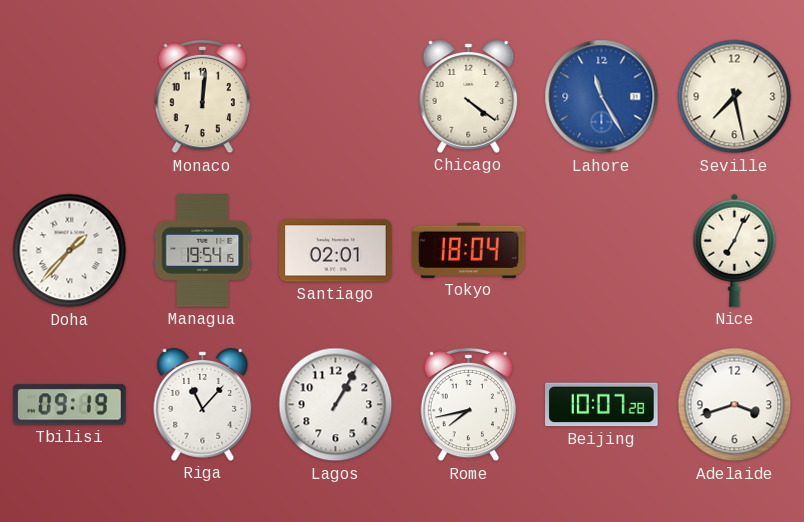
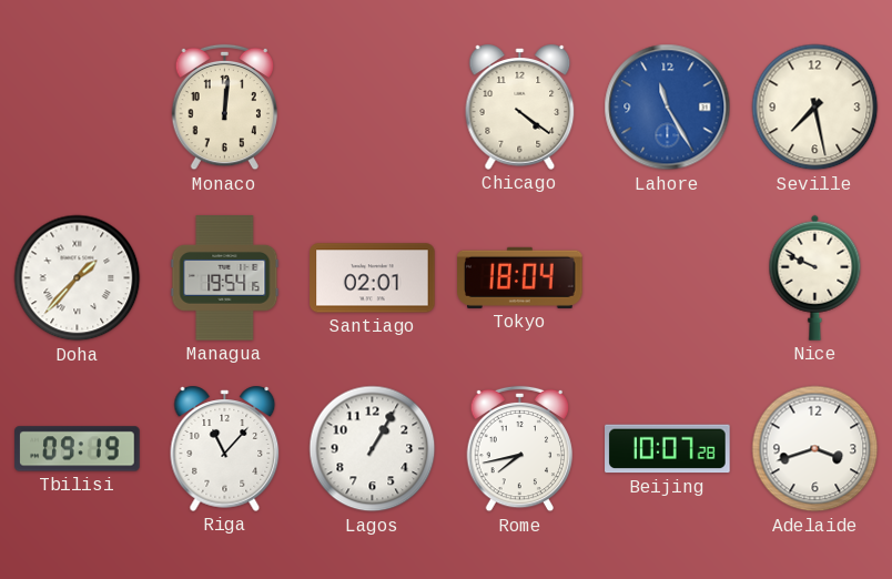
Nice: 7:04 -> 9:49 (815, 277)
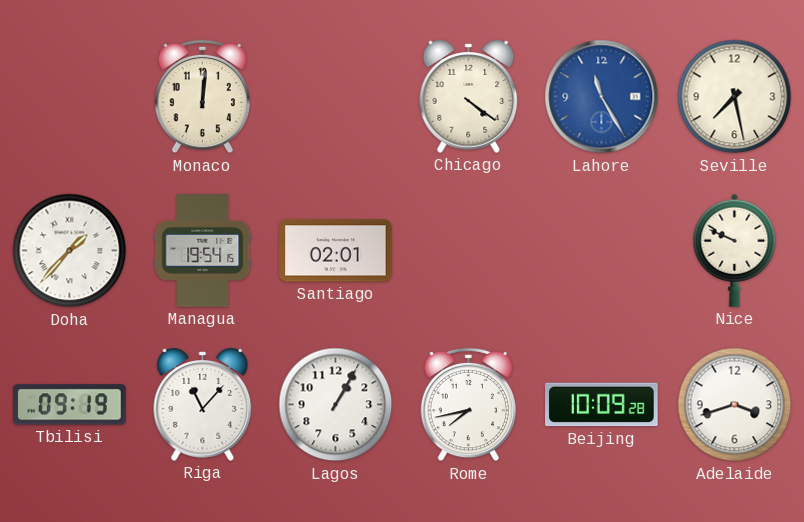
Tokyo: 18:04 -> none (520, 277)
Beijing: 10:07 -> 10:09 (602, 405)
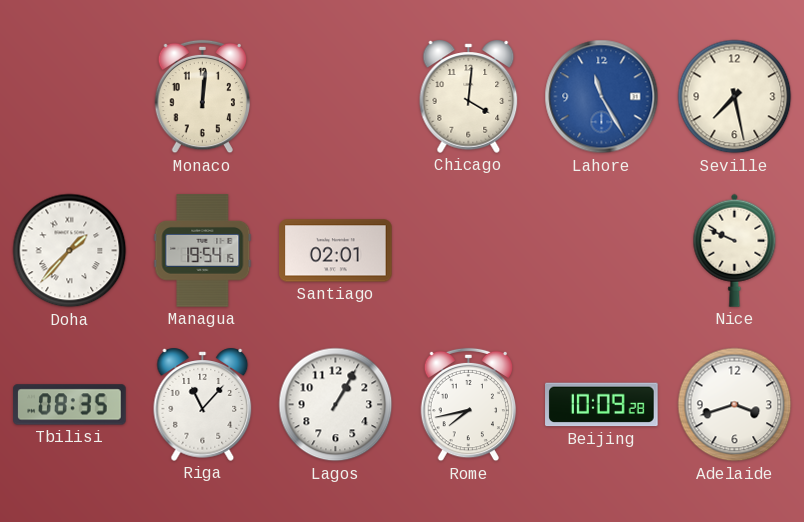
Chicago: 4:21 -> 4:01 (469, 96)
Tbilisi: 09:19 -> 08:35 (70, 405)
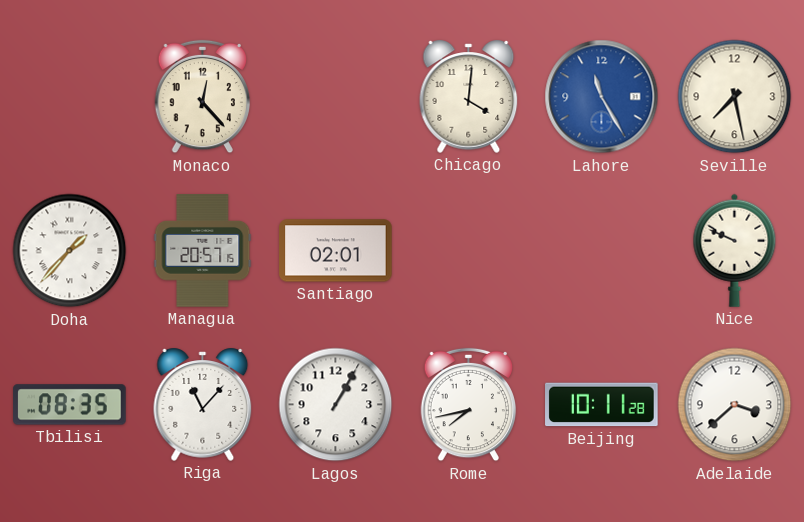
Monaco: 12:01 -> 12:23 (203, 97)
Managua: 19:54 -> 20:57 (203, 251)
Beijing: 10:09 -> 10:11 (602, 405)
Adelaide: 3:42 -> 3:38 (735, 405)
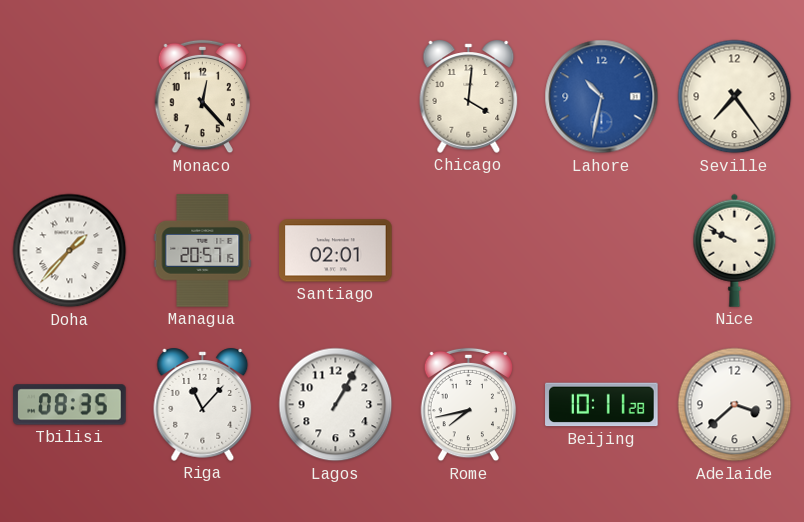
Lahore: 11:25 -> 10:32 (602, 97)
Seville: 7:28 -> 7:24 (735, 97)
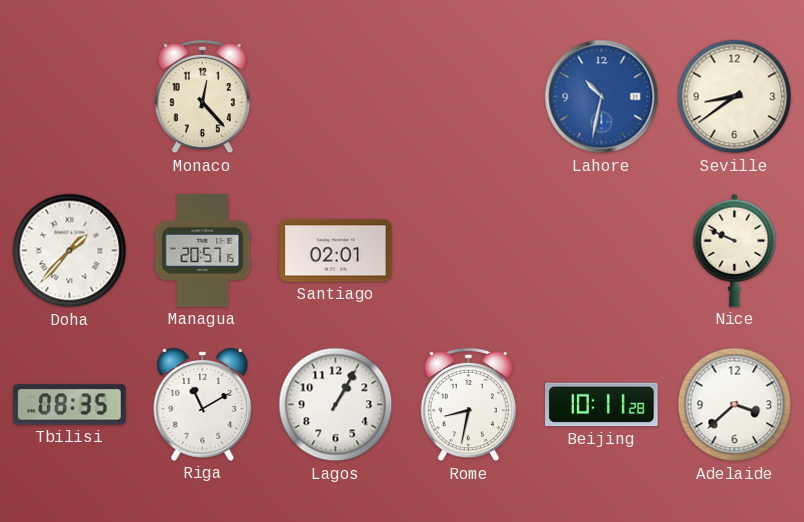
Chicago: 4:01 -> none (469, 96)
Seville: 7:24 -> 8:39 (735, 97)
Riga: 11:07 -> 11:10 (203, 404)
Rome: 7:43 -> 8:32 (469, 405)
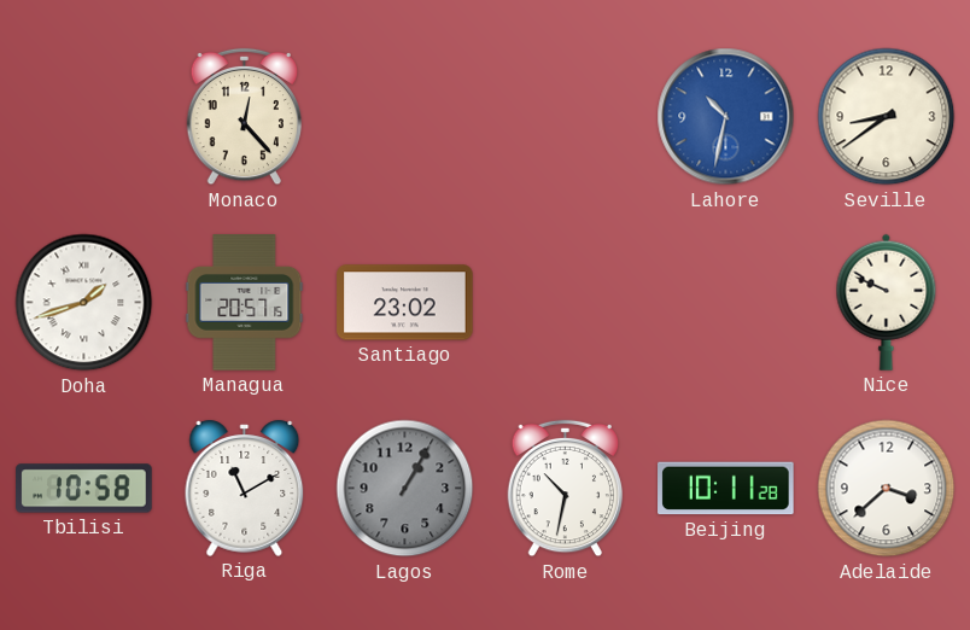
Doha: 1:37 -> 1:42 (84, 303)
Santiago: 02:01 -> 23:02 (405, 303)
Tbilisi: 08:35 -> 10:58 (84, 489)
Lagos dial: white -> grey (405, 489)
Rome: 8:32 -> 10:32 (566, 489)
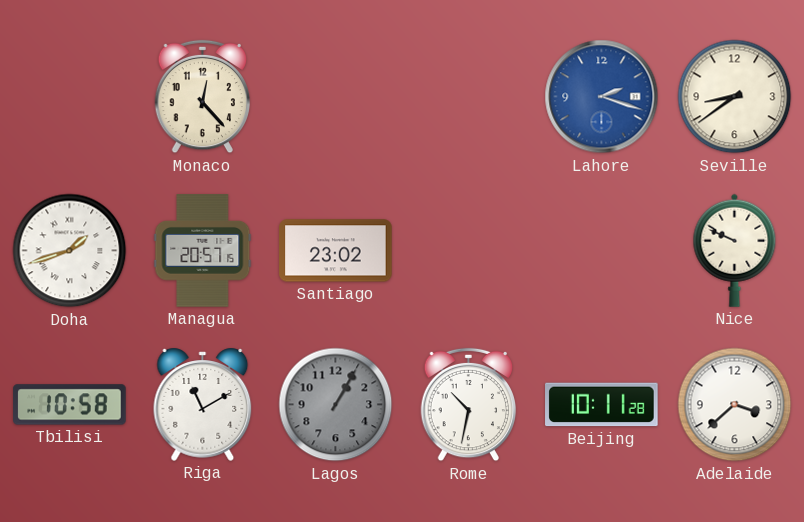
Lahore: 10:32 -> 2:18 (602, 97)
